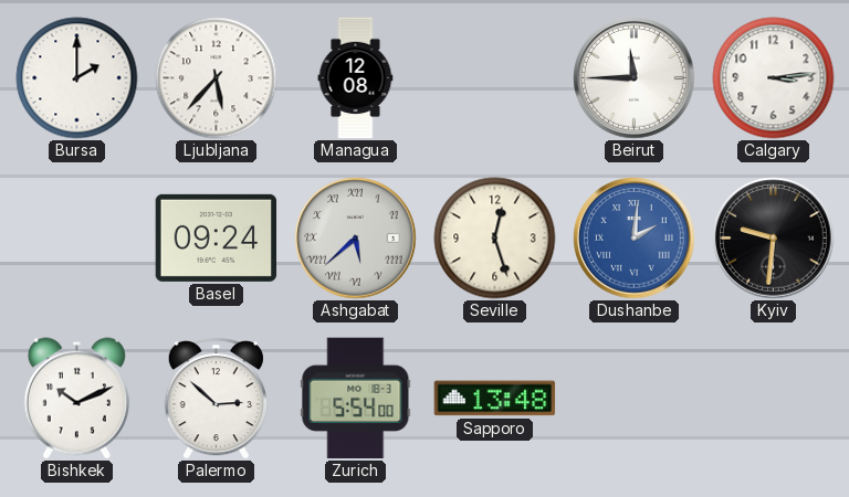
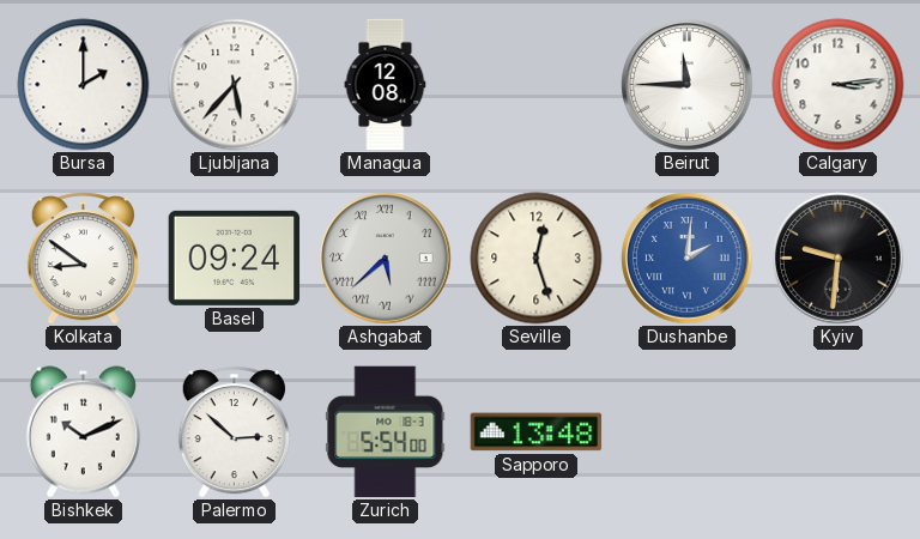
Kolkata: none -> 8:51 (83, 259)
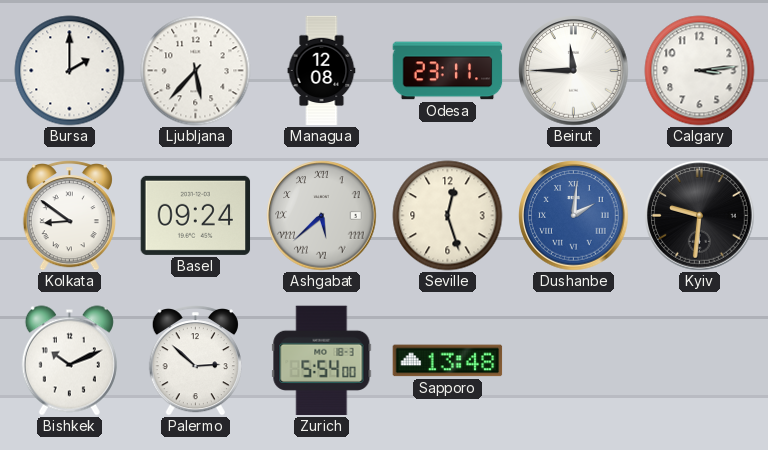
Odesa: none -> 23:11 (448, 71)
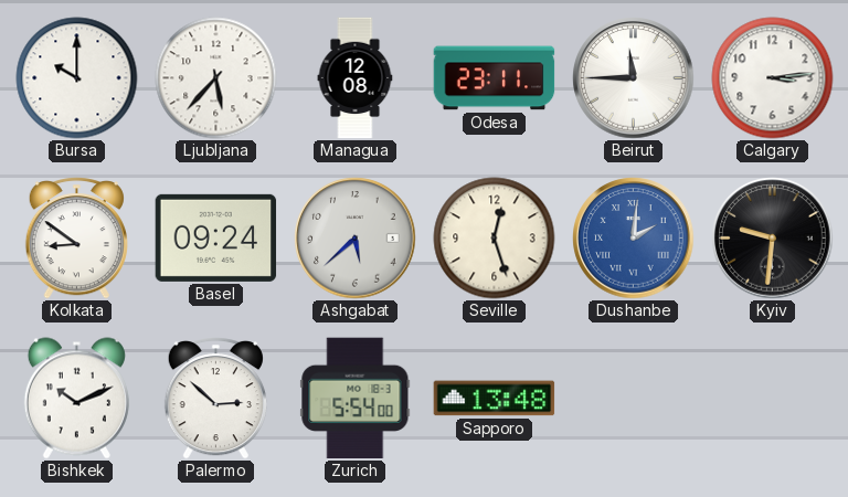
Bursa: 2:00 -> 10:00 (77, 78)
Ashgabat numerals: Roman -> Arabic (356, 239)
